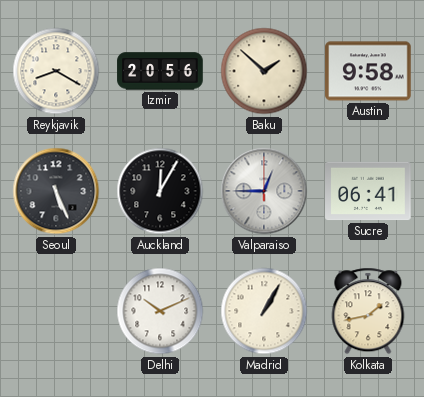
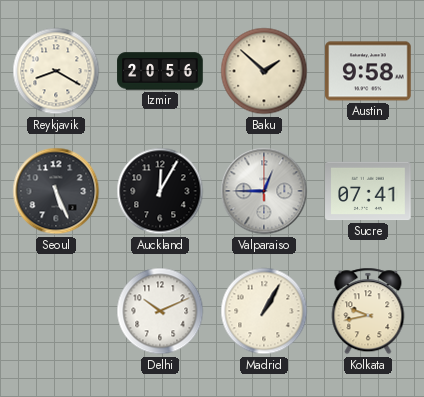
Sucre: 06:41 -> 07:41 (368, 191)
Kolkata: 1:43 -> 9:43 (368, 311)
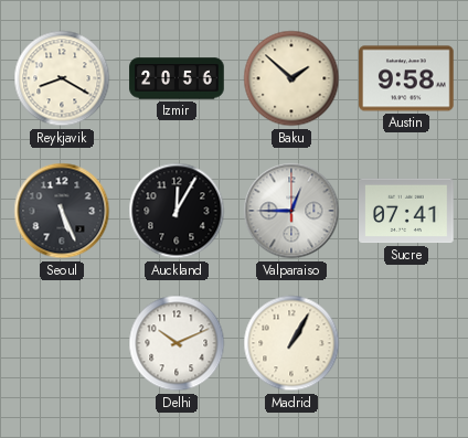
Kolkata: 9:43 -> none (368, 311)
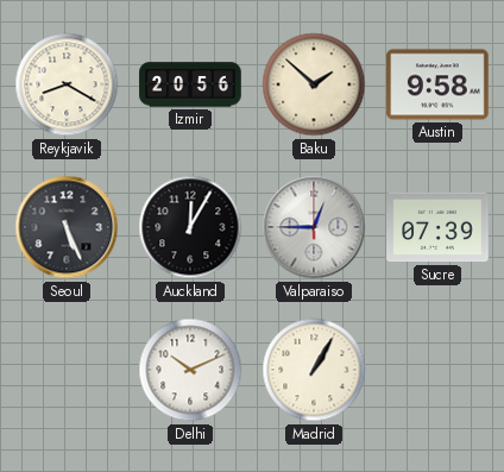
Sucre: 07:41 -> 07:39 (437, 227)
